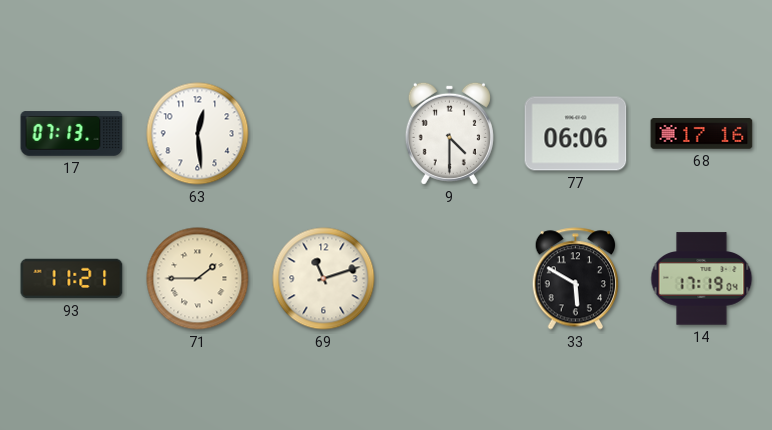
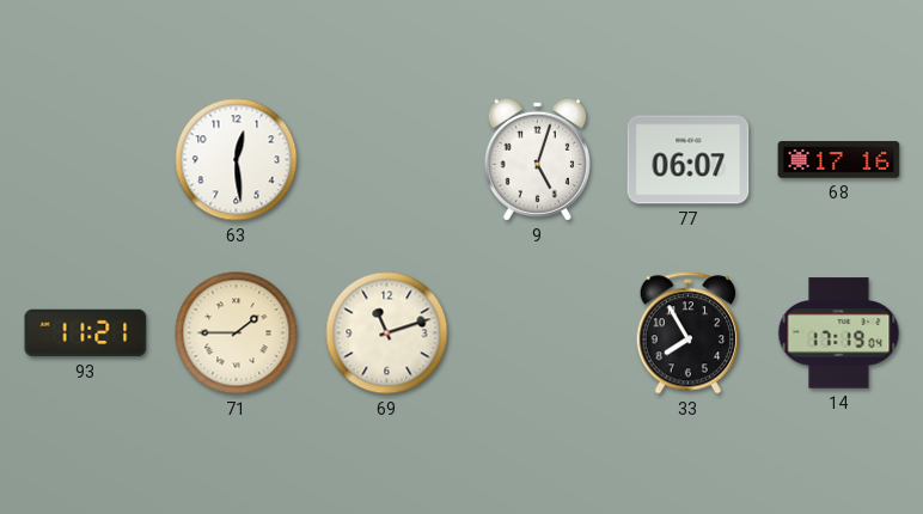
17: 07:13 -> none (72, 134)
9: 4:30 -> 5:03 (537, 159)
77: 06:06 -> 06:07 (689, 160)
33: 5:50 -> 7:55 (689, 334)
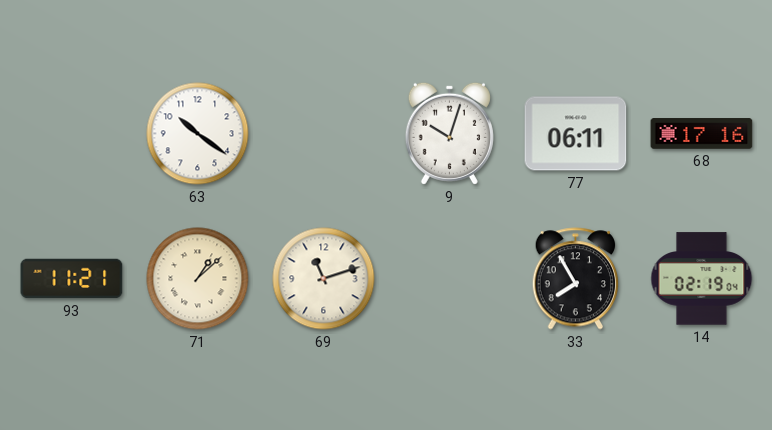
63: 12:29 -> 10:21 (198, 134)
9: 5:03 -> 10:03 (449, 133)
77: 06:07 -> 06:11 (576, 134)
71: 1:45 -> 1:08 (198, 279)
14: 17:19 -> 02:19 (702, 279)
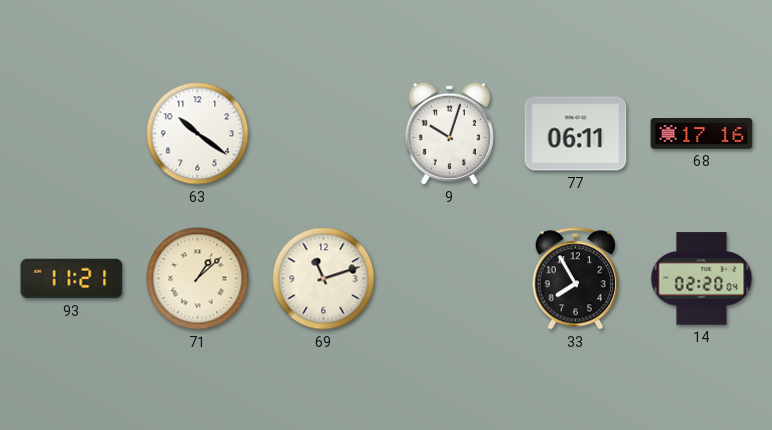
14: 02:19 -> 02:20 (702, 279)
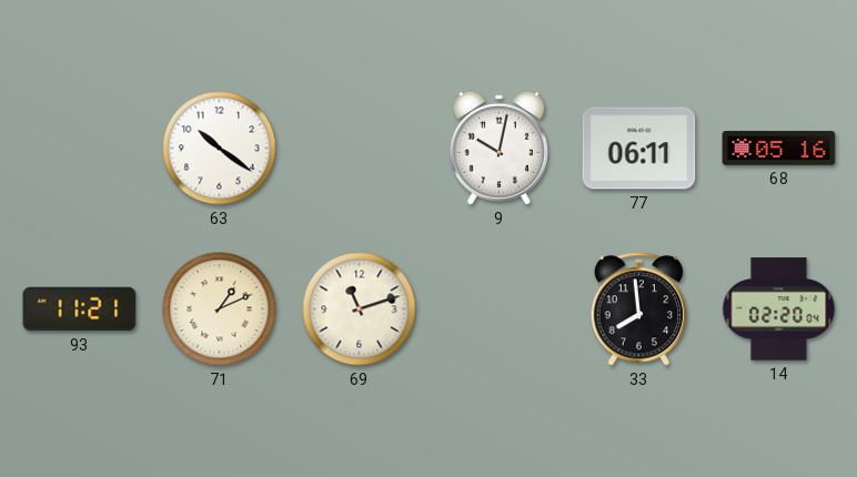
9: 10:03 -> 10:02 (498, 148)
68: 17:16 -> 05:16 (779, 149)
71: 1:08 -> 1:11 (220, 309)
33: 7:55 -> 7:59 (639, 309)
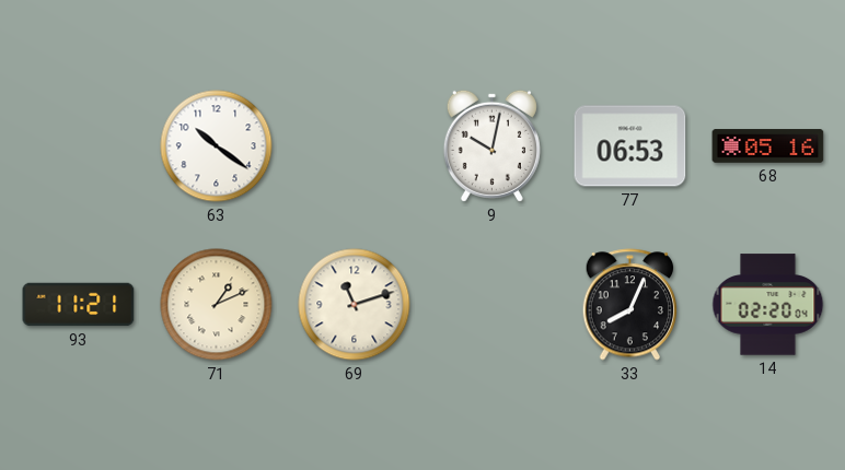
77: 06:11 -> 06:53 (630, 146)
33: 7:59 -> 8:04 (630, 305)
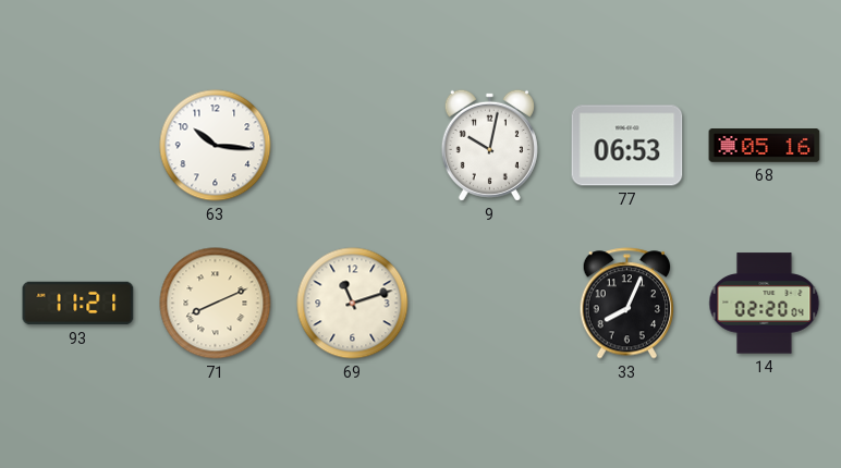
63: 10:21 -> 10:16 (216, 146)
71: 1:11 -> 8:11 (216, 304)
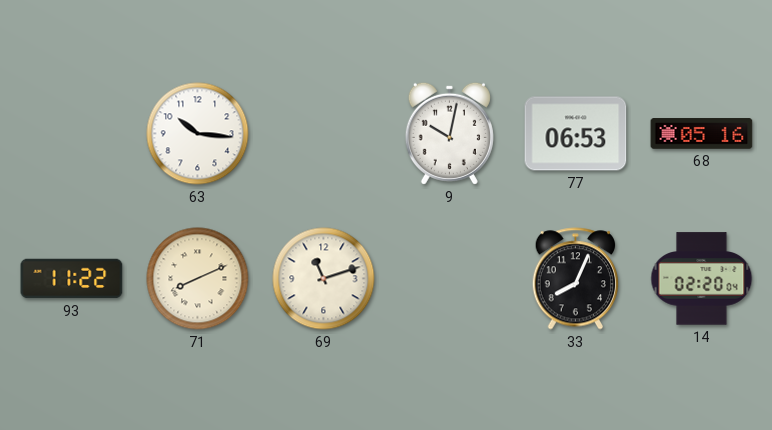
93: 11:21 -> 11:22 (72, 279)
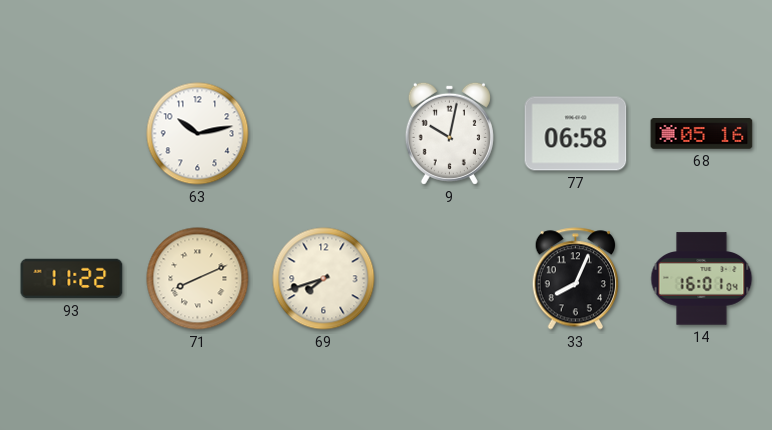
63: 10:16 -> 10:13 (198, 134)
77: 06:53 -> 06:58 (576, 134)
69: 11:12 -> 7:42 (324, 279)
14: 02:20 -> 16:01 (702, 279)
